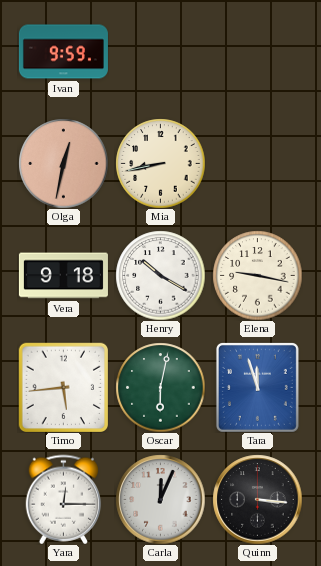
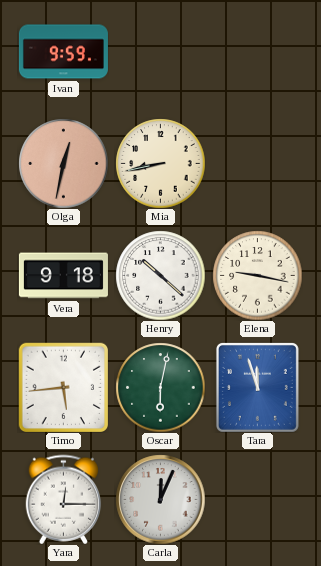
Henry: 10:20 -> 10:22 (160, 275)
Quinn: 3:16 -> none (257, 499)
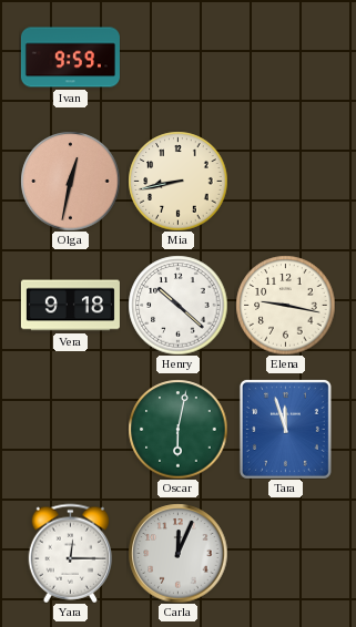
Timo: 5:44 -> none (63, 387)
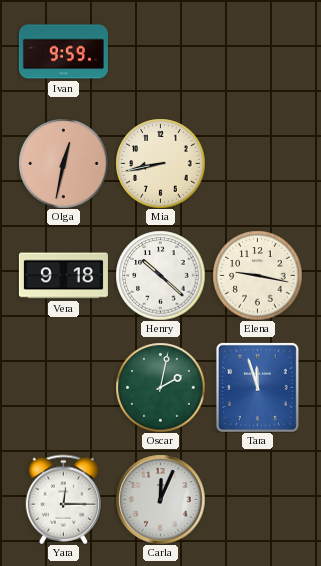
Oscar: 6:02 -> 2:02 (160, 387)
